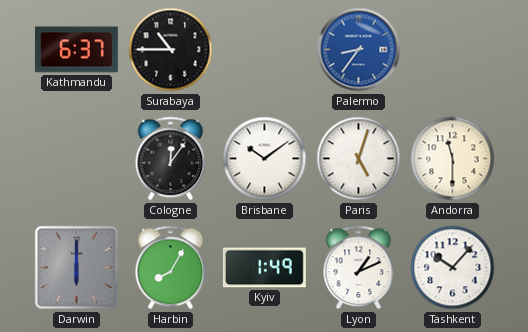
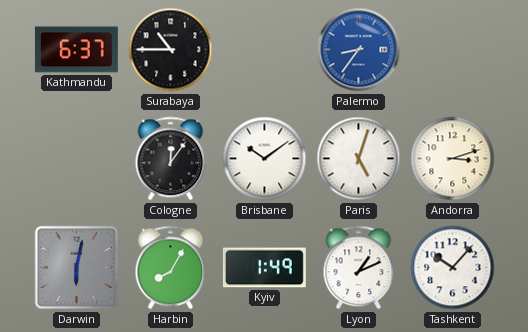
Andorra: 11:30 -> 3:12 (453, 159)
Darwin: 6:00 -> 6:02 (77, 268)
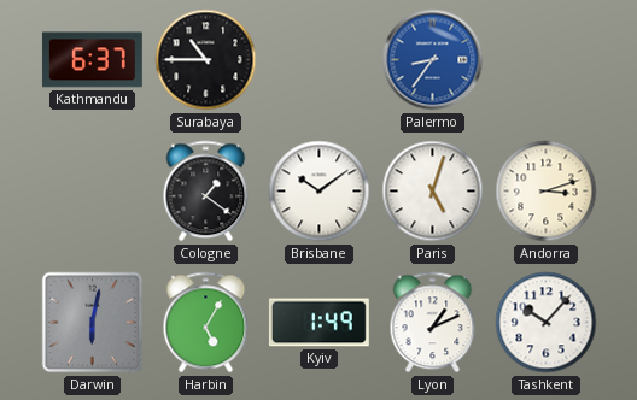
Cologne: 12:06 -> 1:21 (206, 192)
Harbin: 8:05 -> 5:05 (206, 323)
